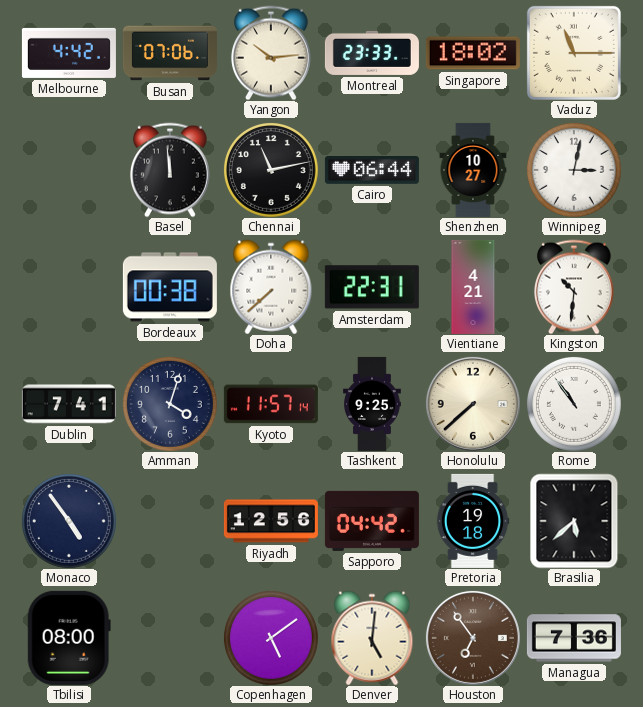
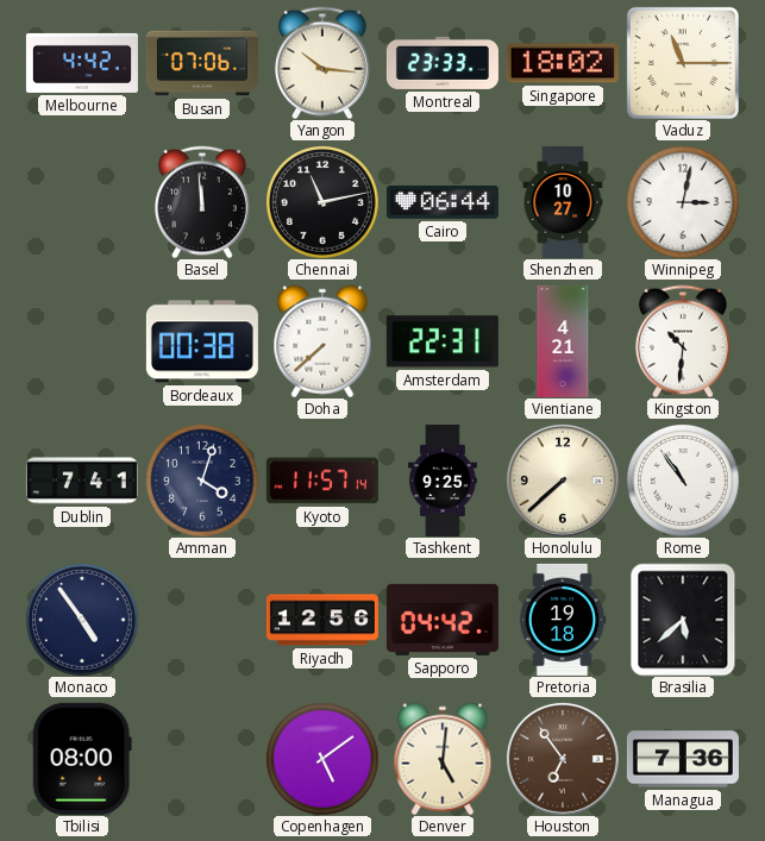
Yangon: 10:14 -> 10:16 (322, 63)
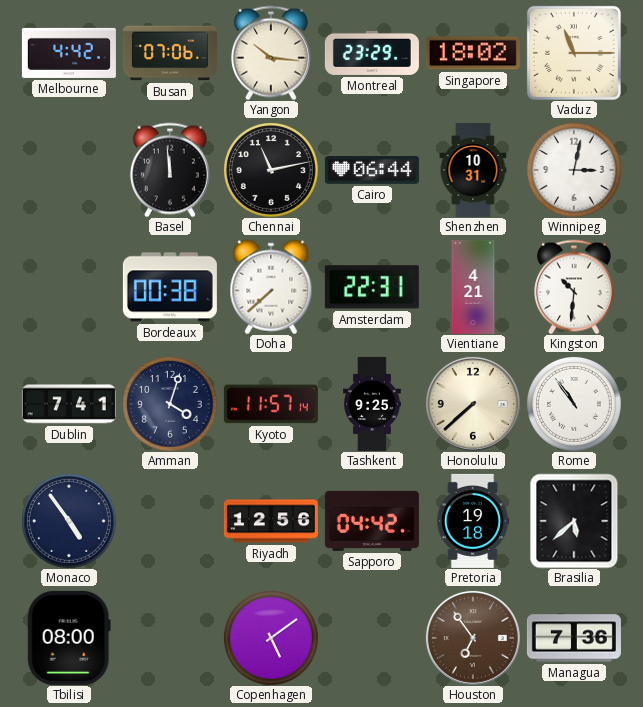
Montreal: 23:33 -> 23:29 (372, 53)
Shenzhen: 10:27 -> 10:31 (473, 170)
Denver: 5:01 -> none (443, 759)
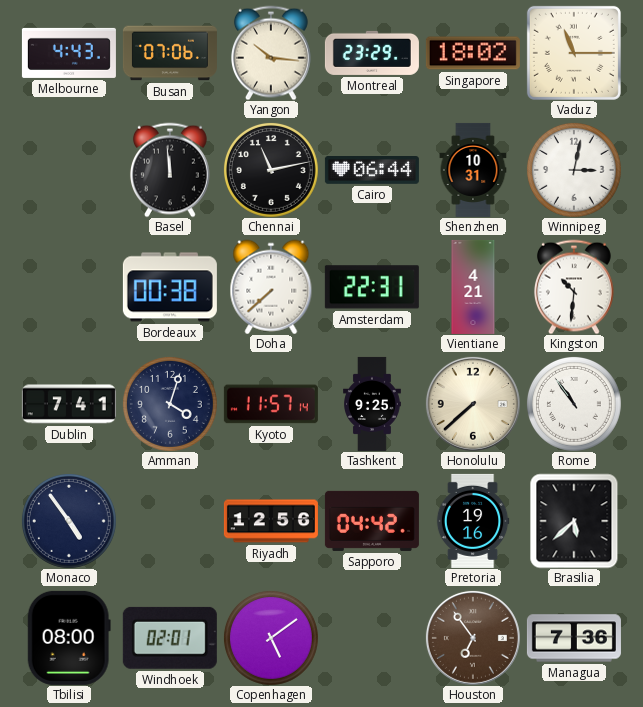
Melbourne: 4:42 -> 4:43 (69, 53)
Pretoria: 19:18 -> 19:16 (473, 521)
Windhoek: none -> 02:01 (170, 638)
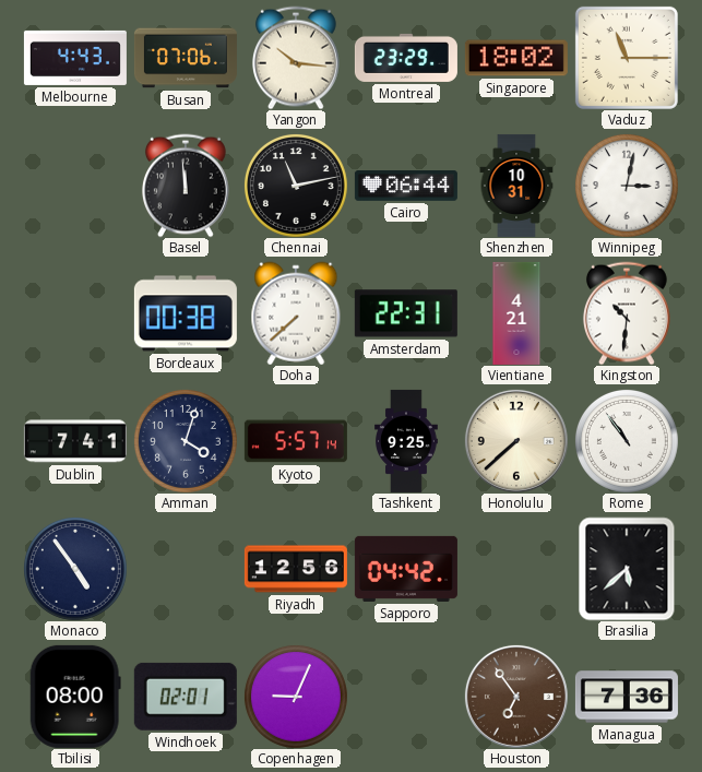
Kyoto: 11:57 -> 5:57 (296, 441)
Pretoria: 19:16 -> none (473, 521)
Copenhagen: 5:09 -> 9:04 (296, 697)
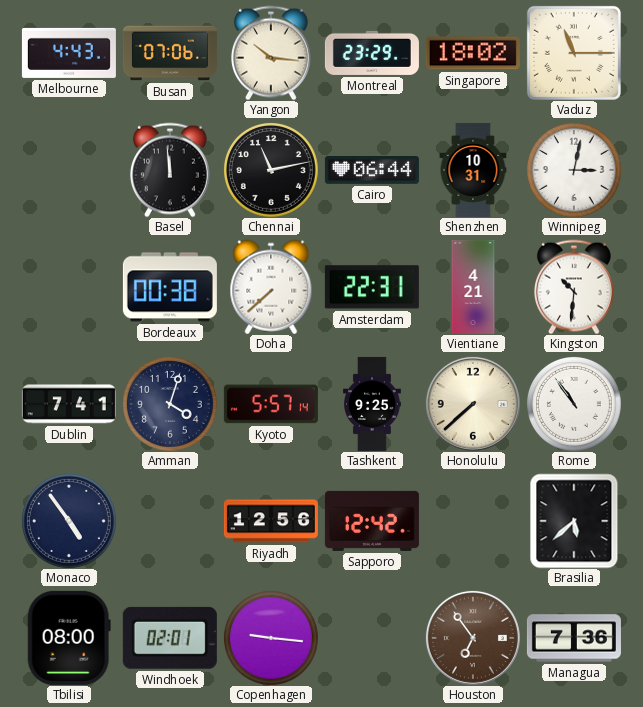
Sapporo: 04:42 -> 12:42 (372, 521)
Copenhagen: 9:04 -> 9:16 (271, 638)
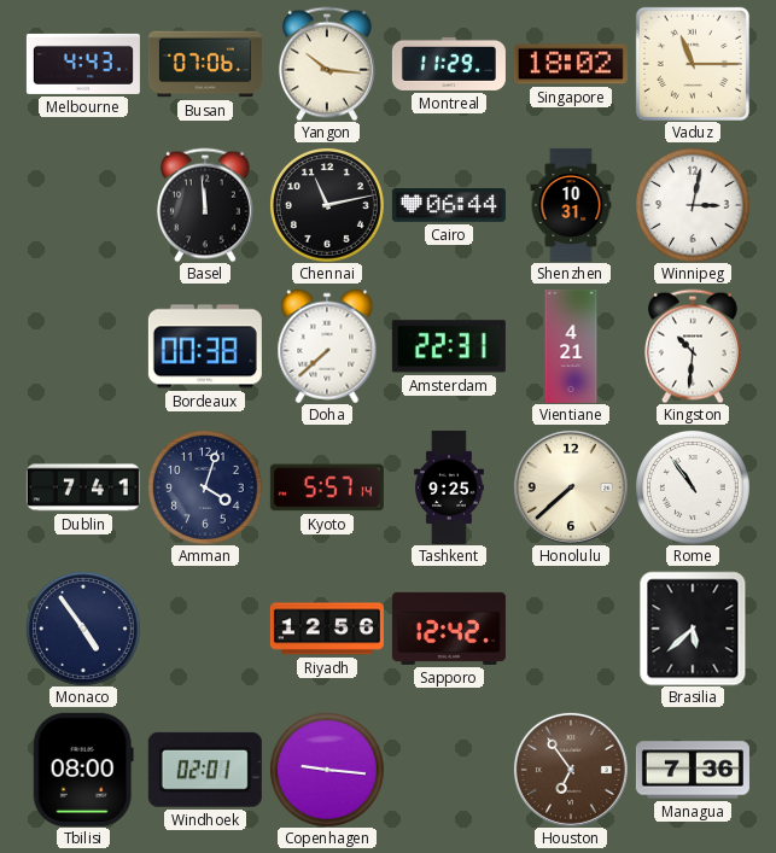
Montreal: 23:29 -> 11:29 (449, 64)
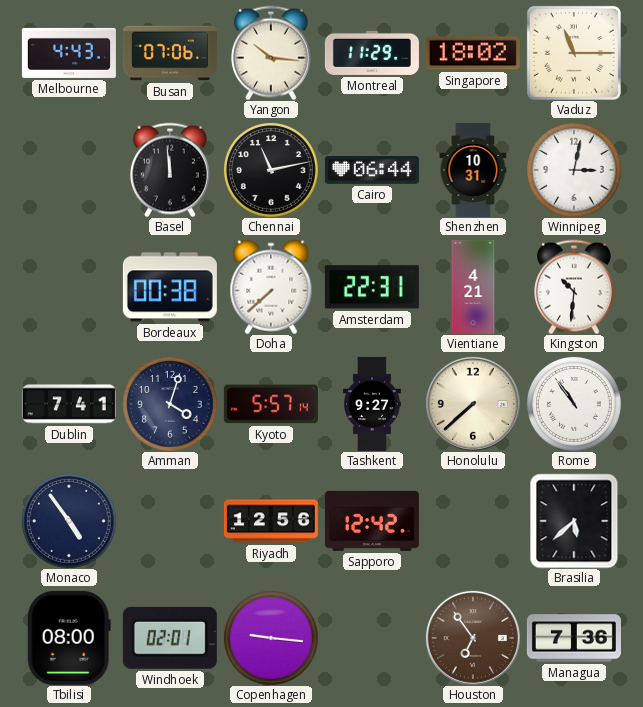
Tashkent: 9:25 -> 9:27 (373, 404)
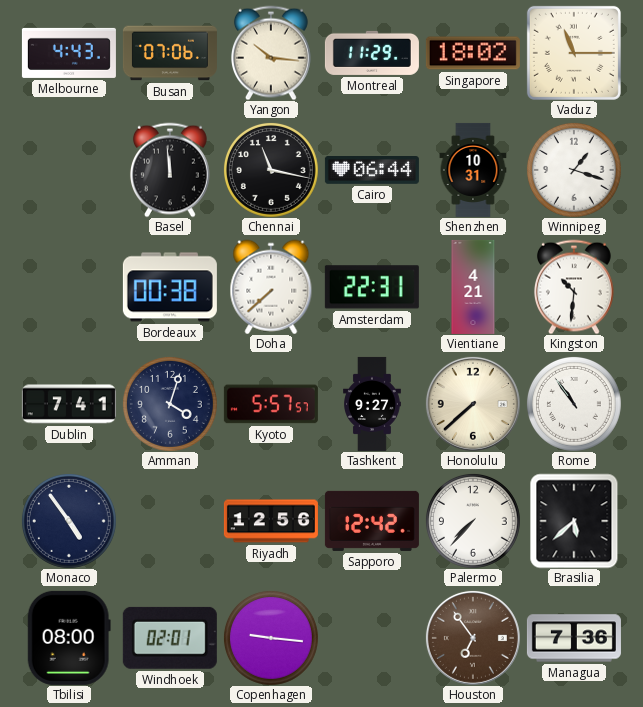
Chennai: 11:13 -> 11:17 (271, 170)
Winnipeg: 3:02 -> 1:18 (574, 170)
Kyoto: 5:57:14 -> 5:57:57 (271, 404)
Palermo: none -> 7:37 (473, 521)
